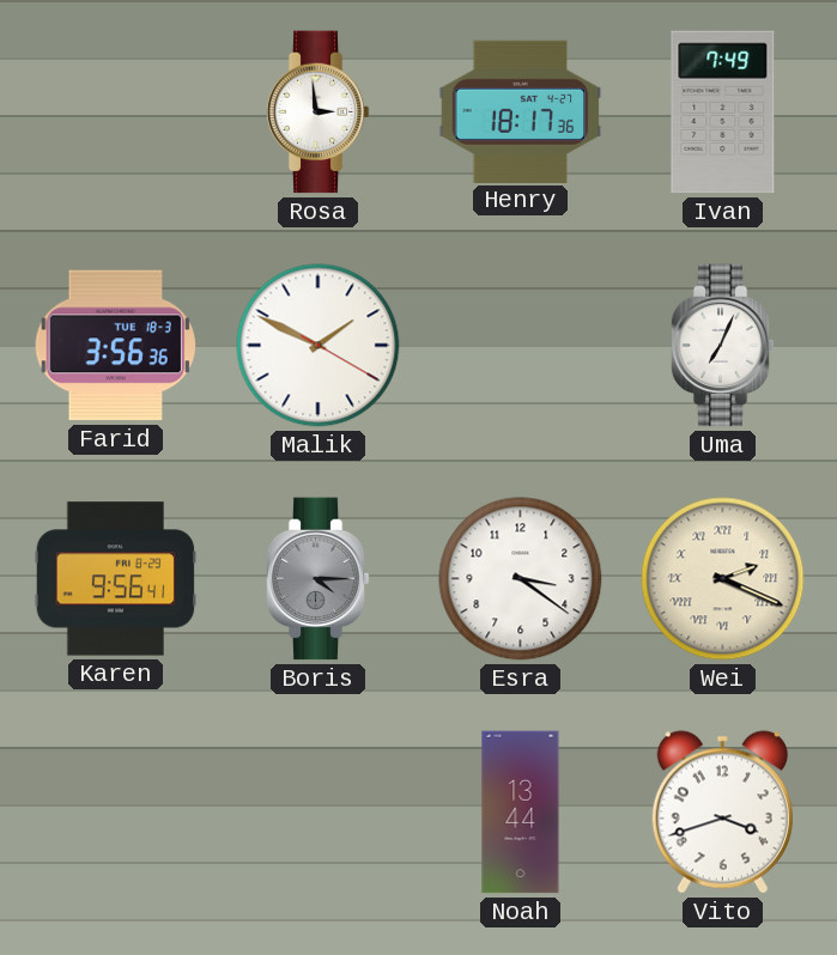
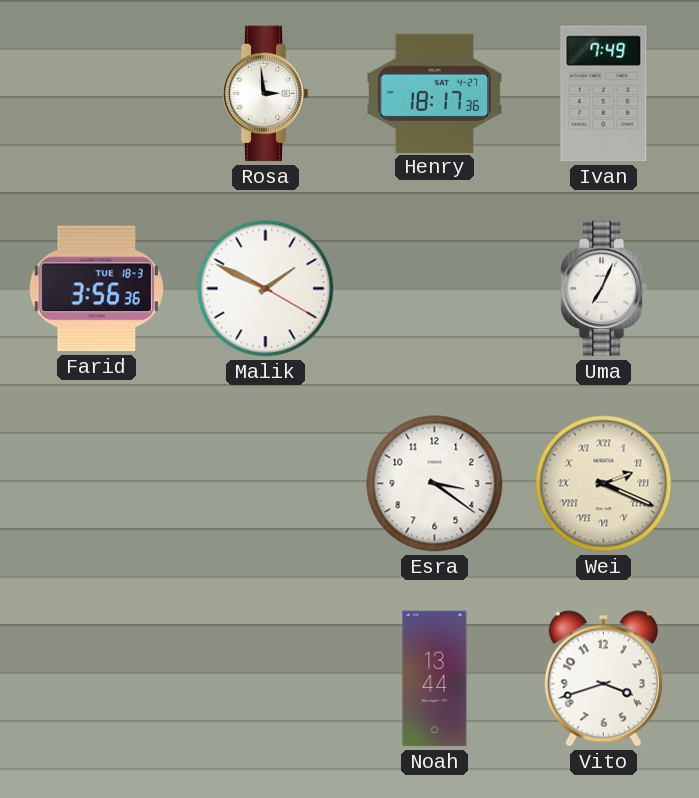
Karen: 9:56 -> none (116, 579)
Boris: 4:15 -> none (317, 579)
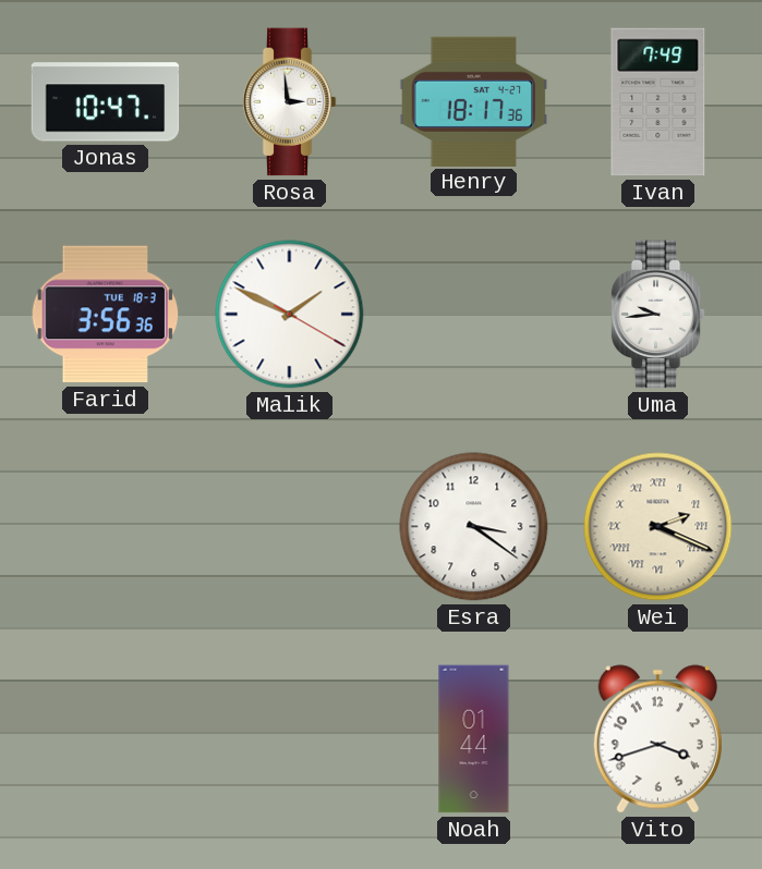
Jonas: none -> 10:47 (106, 102)
Uma: 7:04 -> 9:44 (657, 315)
Noah: 13:44 -> 01:44 (474, 739)
